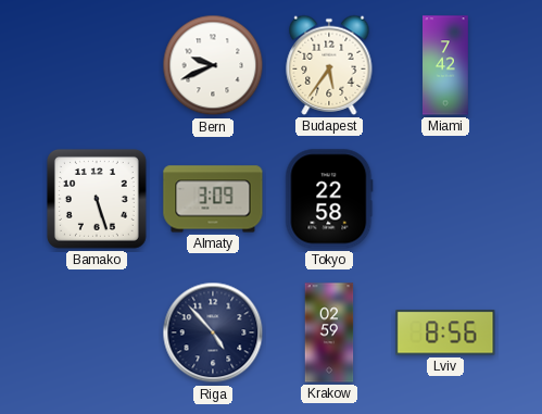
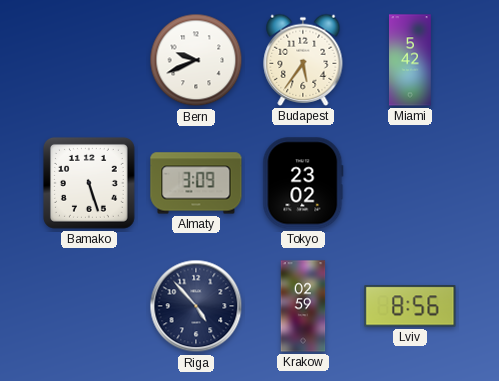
Miami: 7:42 -> 5:42 (411, 60)
Tokyo: 22:58 -> 23:02 (303, 183)
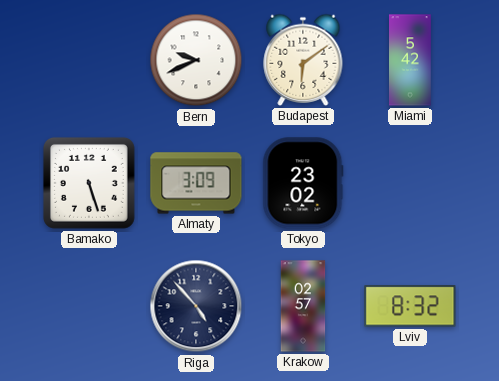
Budapest: 5:36 -> 6:09 (303, 60)
Krakow: 02:59 -> 02:57 (303, 306)
Lviv: 8:56 -> 8:32 (410, 306)
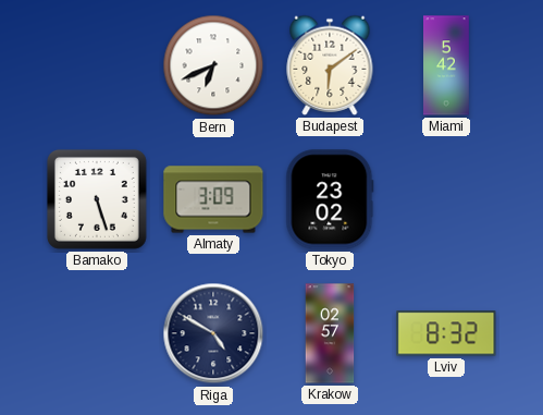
Bern: 9:41 -> 6:41 (213, 65)
Riga: 4:53 -> 4:50 (213, 333)
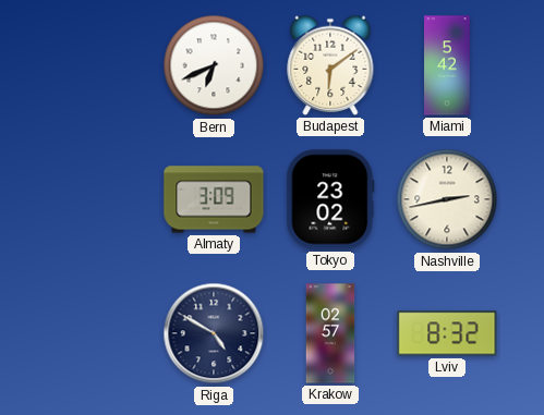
Bamako: 5:27 -> none (97, 199)
Nashville: none -> 2:43 (447, 199)
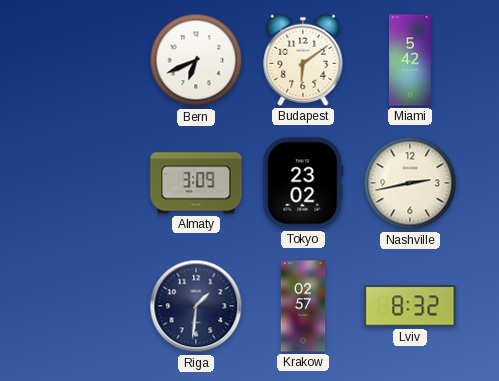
Riga: 4:50 -> 1:31 (196, 306)
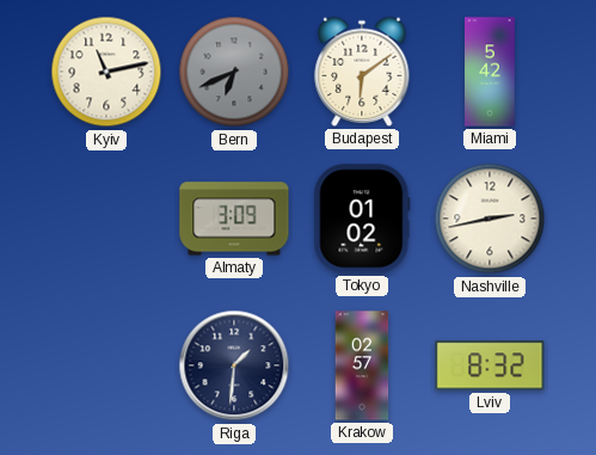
Kyiv: none -> 11:13 (106, 72)
Bern dial: white -> grey (234, 72)
Tokyo: 23:02 -> 01:02 (362, 219)
